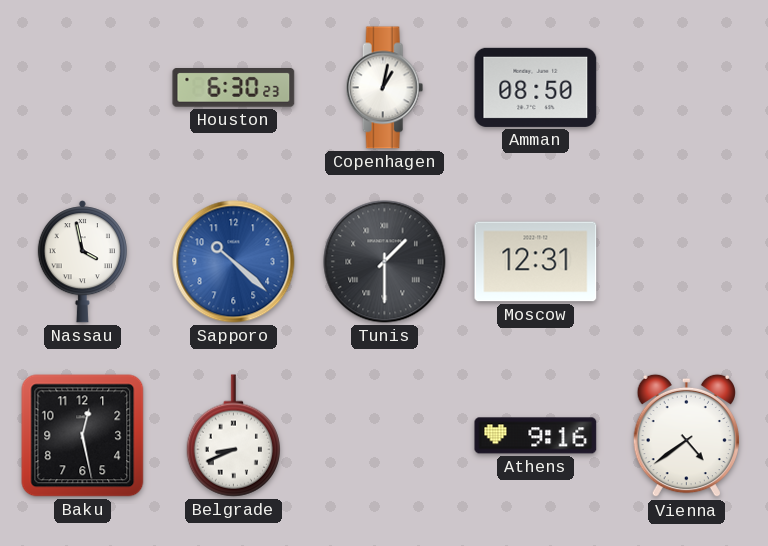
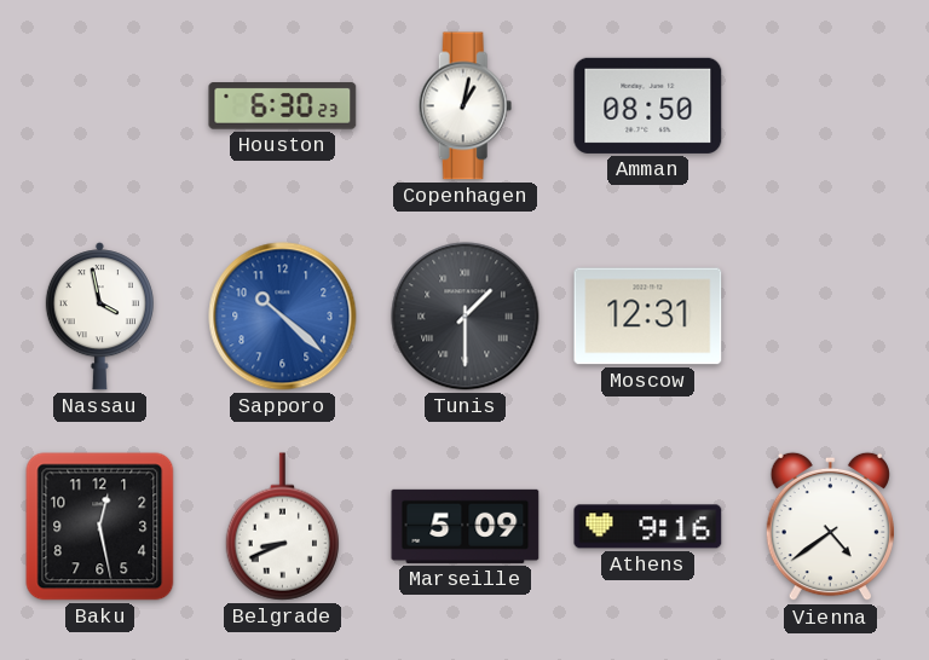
Marseille: none -> 5:09 (466, 526)
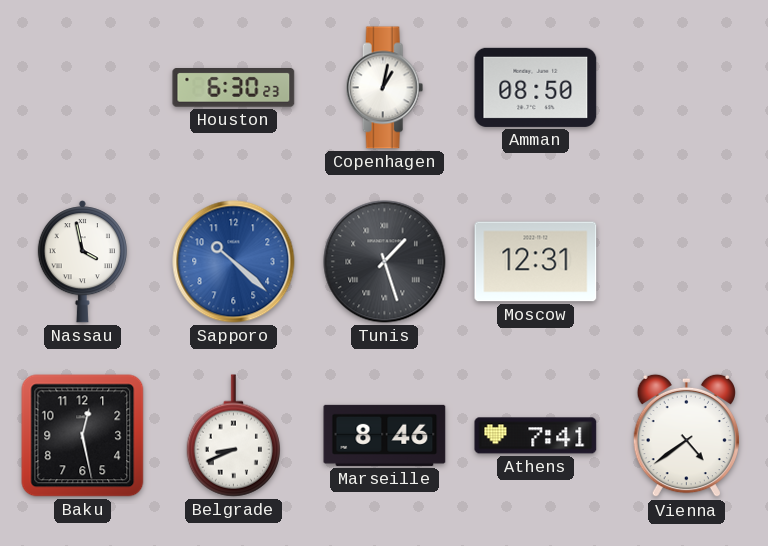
Tunis: 1:30 -> 1:27 (385, 262)
Marseille: 5:09 -> 8:46 (385, 435)
Athens: 9:16 -> 7:41 (536, 436)
